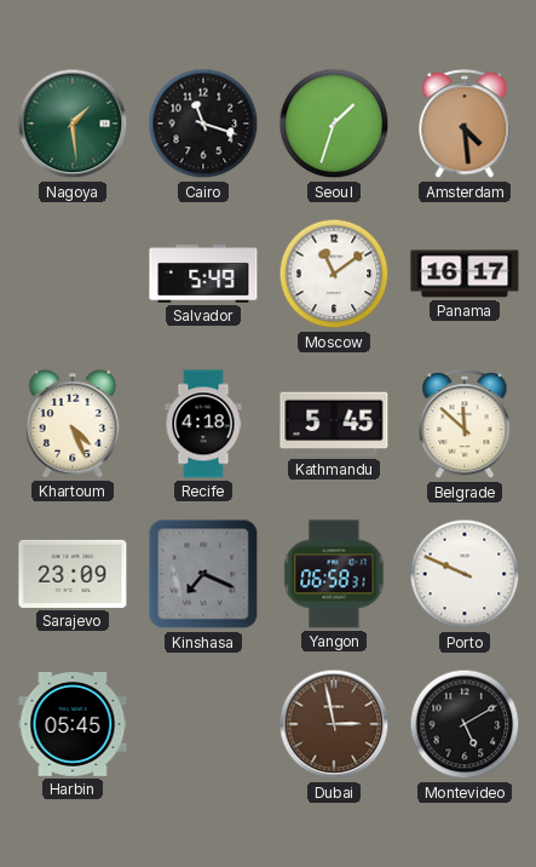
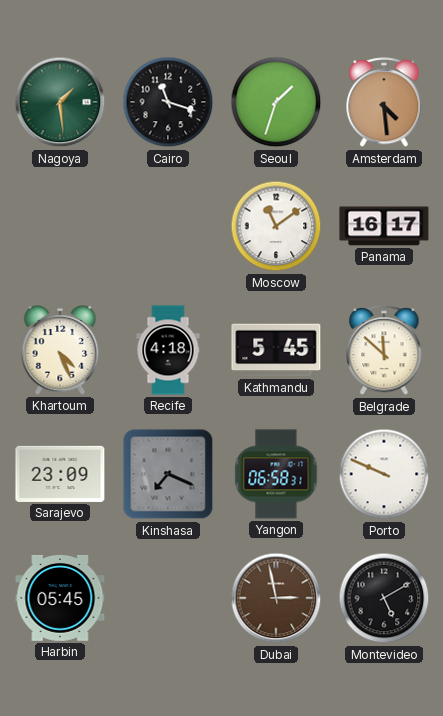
Salvador: 5:49 -> none (203, 274)
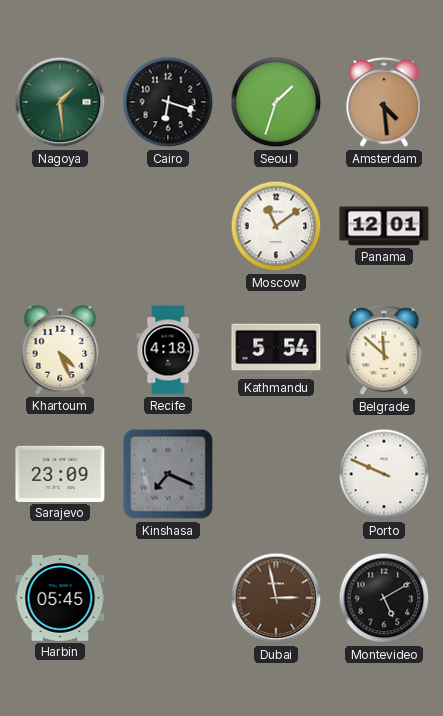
Cairo: 11:18 -> 6:18 (168, 102)
Panama: 16:17 -> 12:01 (384, 226)
Kathmandu: 5:45 -> 5:54 (276, 350)
Yangon: 06:58 -> none (276, 474)
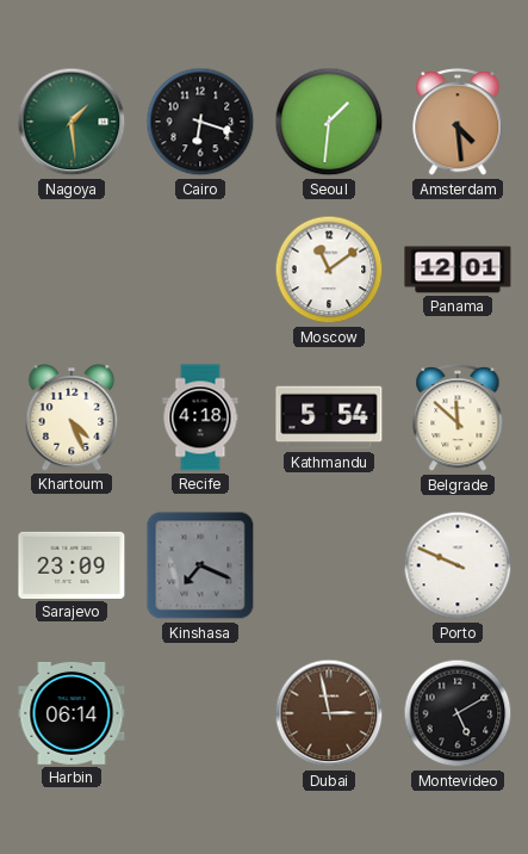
Seoul: 1:33 -> 1:31 (329, 122)
Harbin: 05:45 -> 06:14 (72, 713)
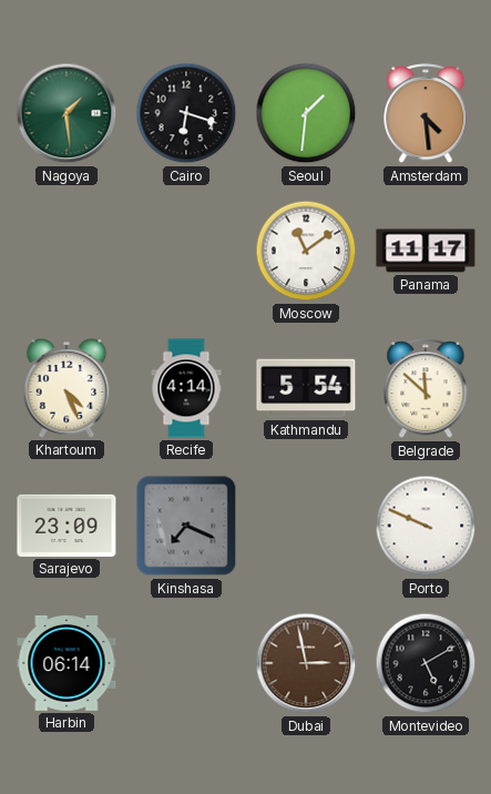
Panama: 12:01 -> 11:17 (426, 251)
Recife: 4:18 -> 4:14 (186, 388)
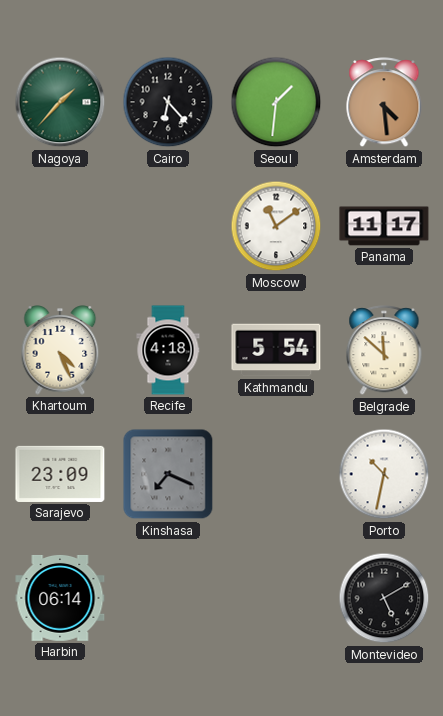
Nagoya: 1:29 -> 1:37 (60, 102)
Cairo: 6:18 -> 6:23 (168, 102)
Recife: 4:14 -> 4:18 (168, 350)
Porto: 9:49 -> 10:32 (384, 474)
Dubai: 2:58 -> none (306, 663)
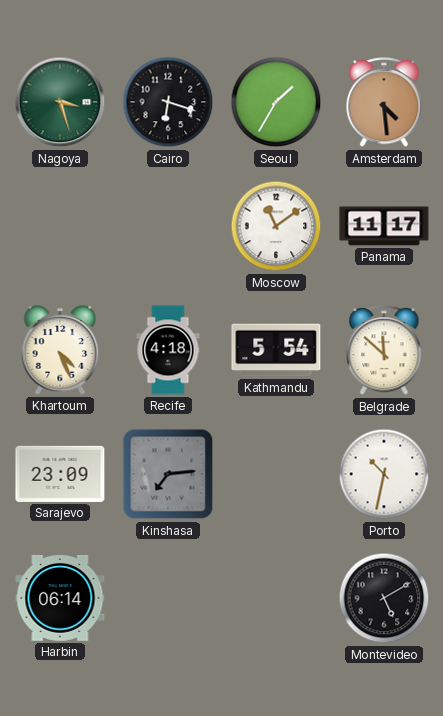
Nagoya: 1:37 -> 3:27 (60, 102)
Cairo: 6:23 -> 6:18 (168, 102)
Seoul: 1:31 -> 1:35 (276, 102)
Kinshasa: 7:19 -> 7:14 (168, 474)
